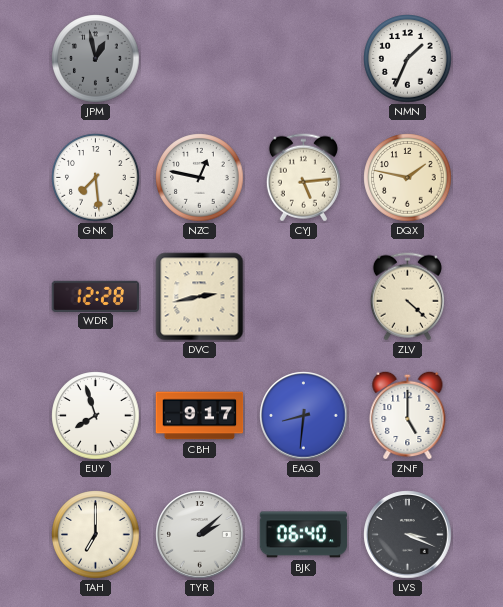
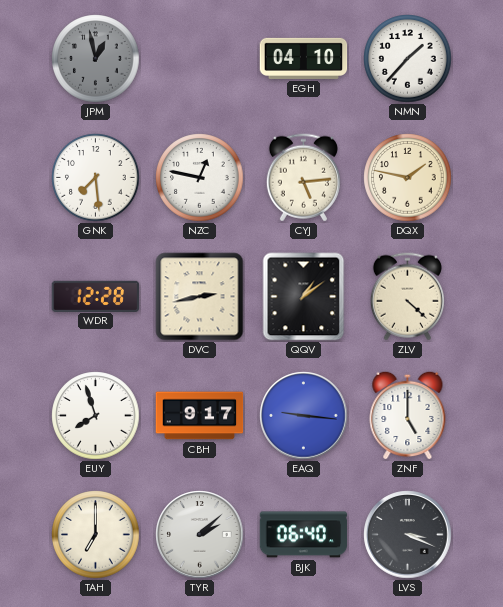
EGH: none -> 04:10 (304, 58)
NMN: 1:34 -> 1:37 (408, 59)
QQV: none -> 1:09 (304, 297)
EAQ: 8:31 -> 9:16 (304, 416)
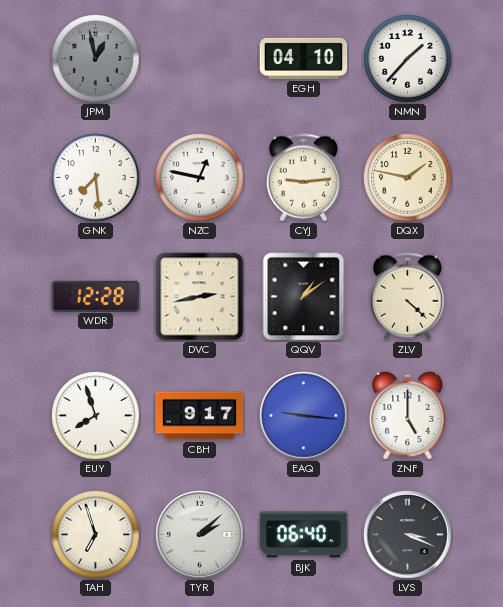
CYJ: 5:14 -> 9:14 (303, 178)
TAH: 7:00 -> 6:57 (96, 535)
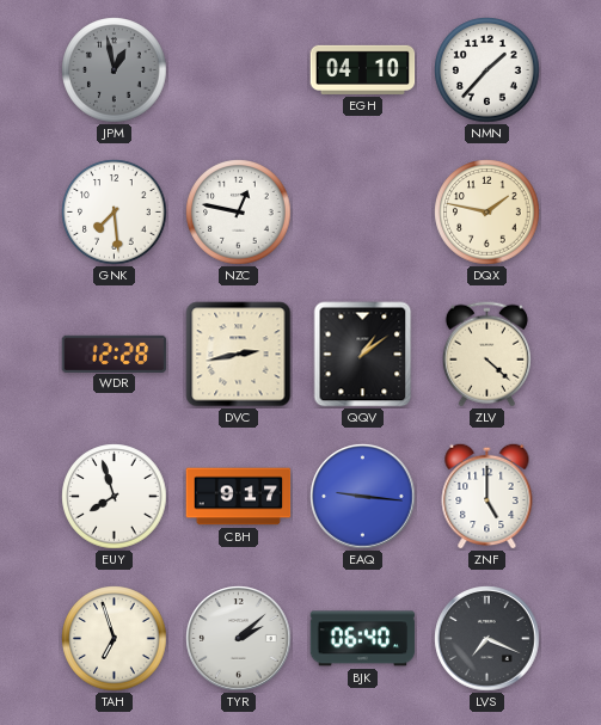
CYJ: 9:14 -> none (303, 178)
LVS: 3:19 -> 7:19 (487, 639)
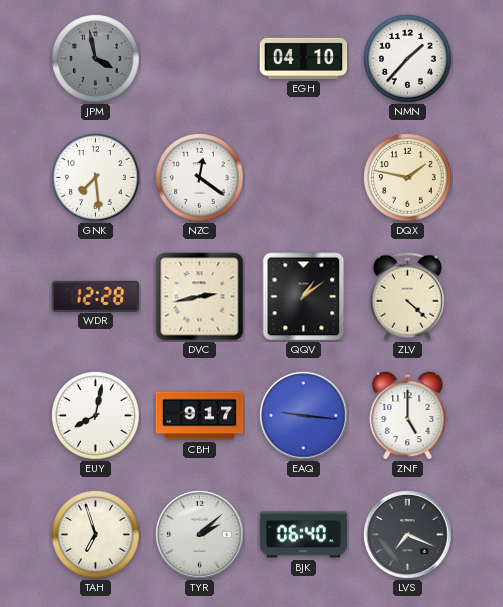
JPM: 12:58 -> 3:58 (96, 59)
NZC: 12:47 -> 12:21 (200, 178)
EUY: 7:57 -> 8:02 (96, 416)
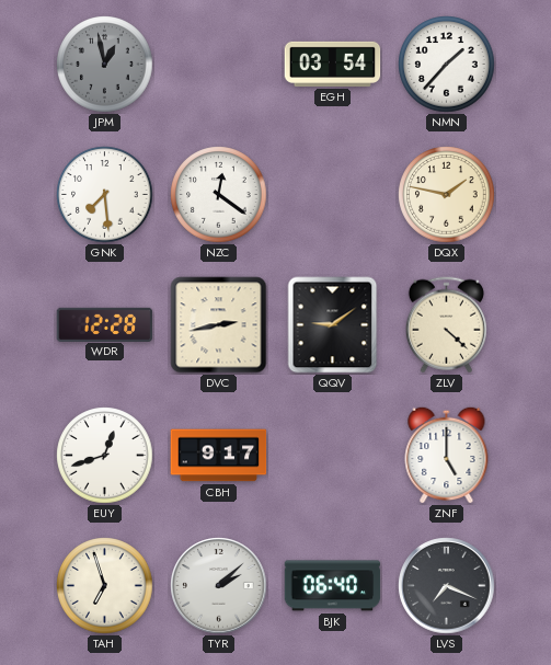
JPM: 3:58 -> 12:58 (105, 65)
EGH: 04:10 -> 03:54 (333, 64)
QQV: 1:09 -> 9:09 (333, 325)
EUY: 8:02 -> 12:42 (105, 456)
EAQ: 9:16 -> none (304, 416)
